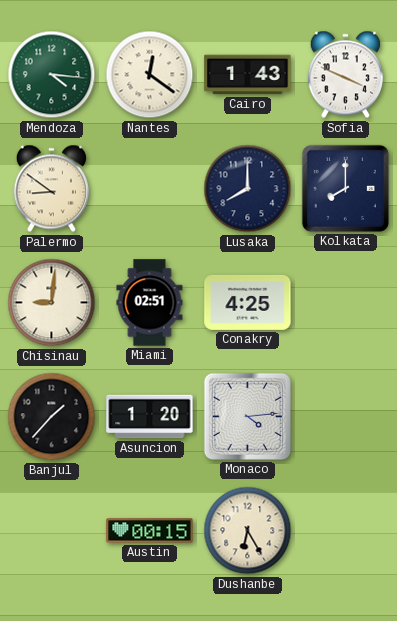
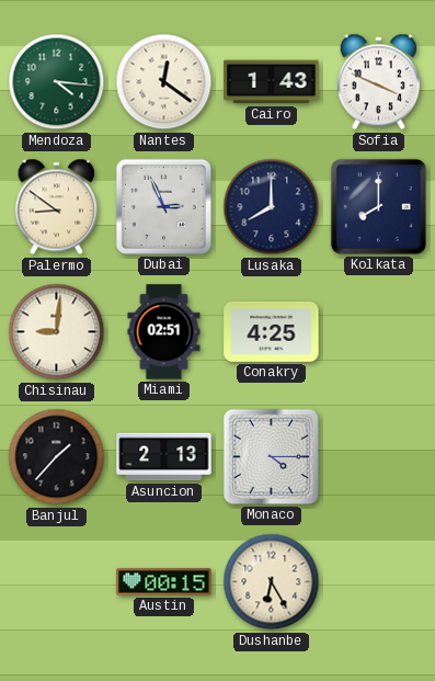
Dubai: none -> 2:56 (163, 206)
Asuncion: 1:20 -> 2:13 (164, 457)
Monaco: 4:14 -> 4:15 (271, 456)
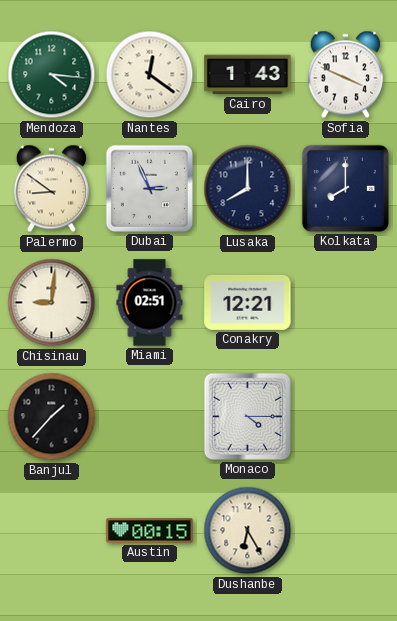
Conakry: 4:25 -> 12:21 (248, 302)
Asuncion: 2:13 -> none (164, 457)
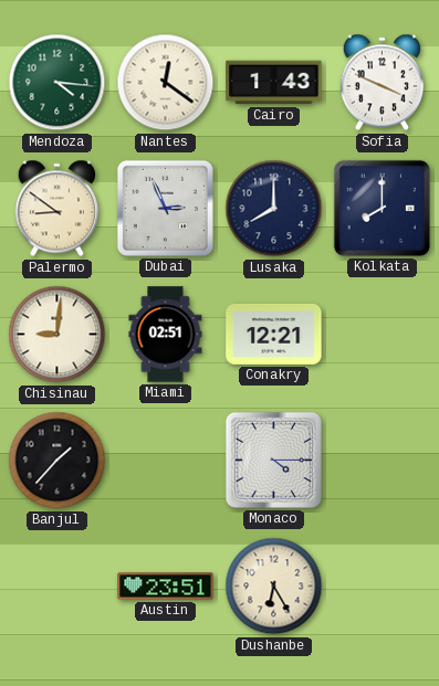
Austin: 00:15 -> 23:51 (166, 587)
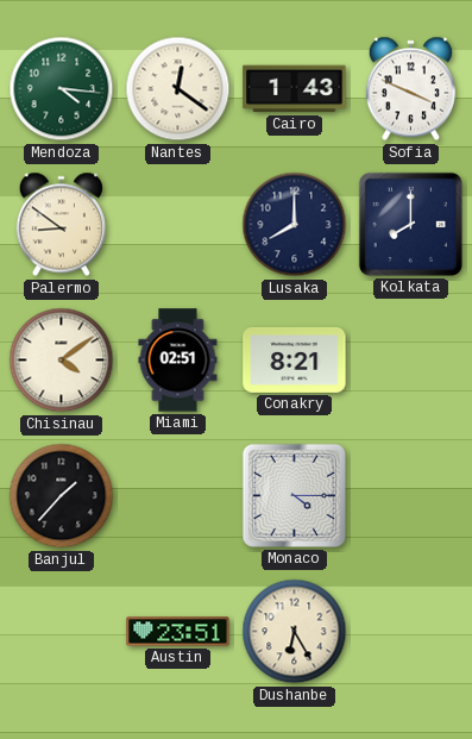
Dubai: 2:56 -> none (165, 208)
Chisinau: 9:01 -> 4:09 (62, 361)
Conakry: 12:21 -> 8:21 (295, 359)
